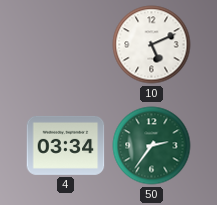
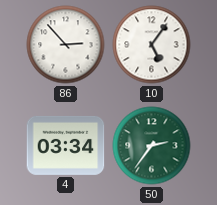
86: none -> 2:53 (66, 45)
10: 5:11 -> 5:06 (152, 45)
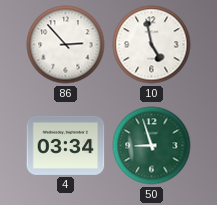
10: 5:06 -> 4:58 (152, 45)
50: 2:36 -> 8:57 (152, 146)
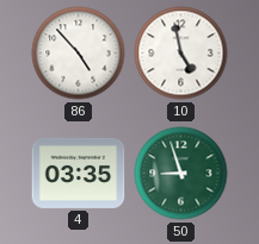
86: 2:53 -> 4:53 (79, 54)
4: 03:34 -> 03:35 (79, 173)
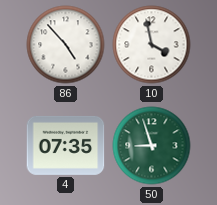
10: 4:58 -> 3:58 (152, 45)
4: 03:35 -> 07:35 (66, 145)
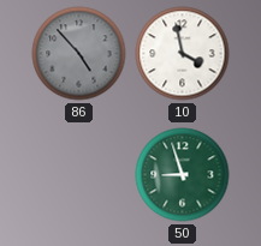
86 dial: white -> grey (79, 54)
4: 07:35 -> none (66, 145)
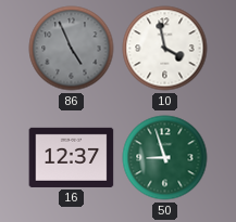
86: 4:53 -> 4:56 (72, 49)
16: none -> 12:37 (72, 157)
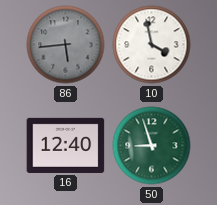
86: 4:56 -> 5:44 (66, 45)
16: 12:37 -> 12:40 (66, 145)
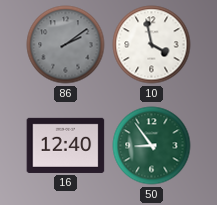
86: 5:44 -> 2:09 (66, 45)
50: 8:57 -> 8:54 (152, 146)
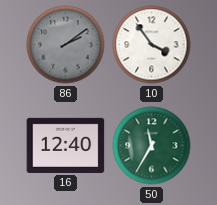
10: 3:58 -> 3:54 (152, 45)
50: 8:54 -> 11:35 (152, 146)
